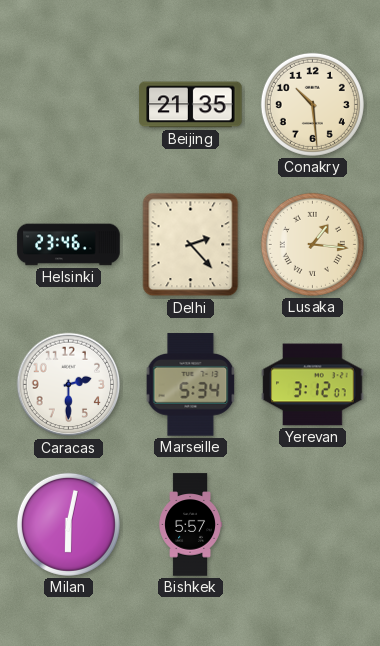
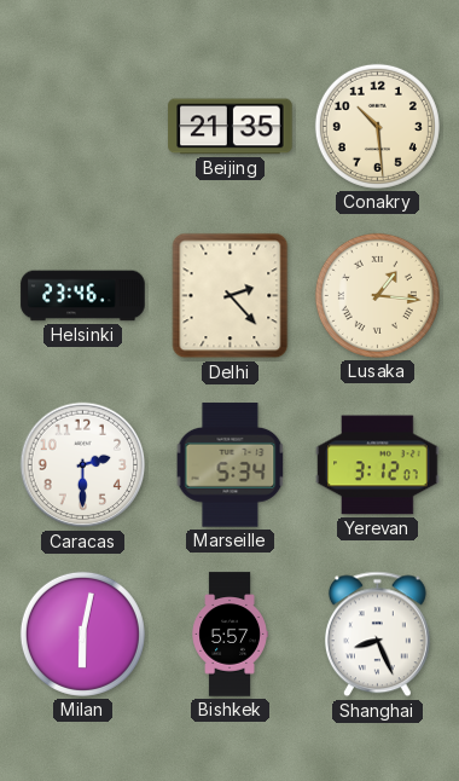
Shanghai: none -> 8:26 (377, 635)
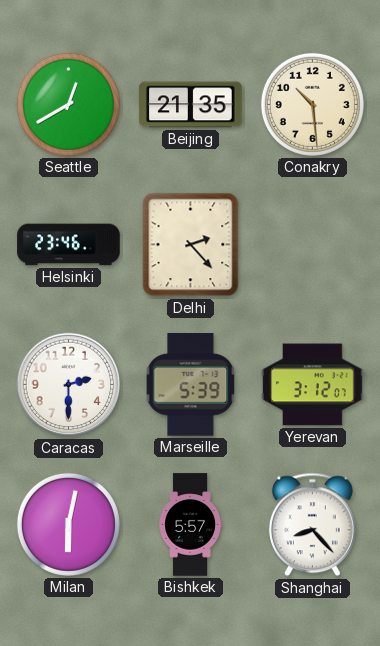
Seattle: none -> 12:40 (68, 104)
Lusaka: 1:16 -> none (377, 295)
Marseille: 5:34 -> 5:39 (191, 385)
Shanghai: 8:26 -> 8:23 (312, 525)
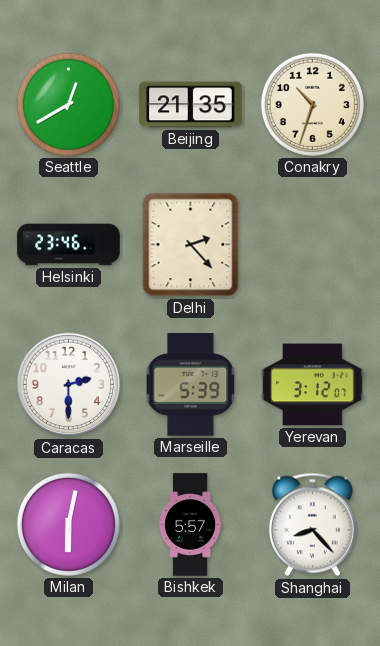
Conakry: 10:29 -> 10:33 (312, 104)
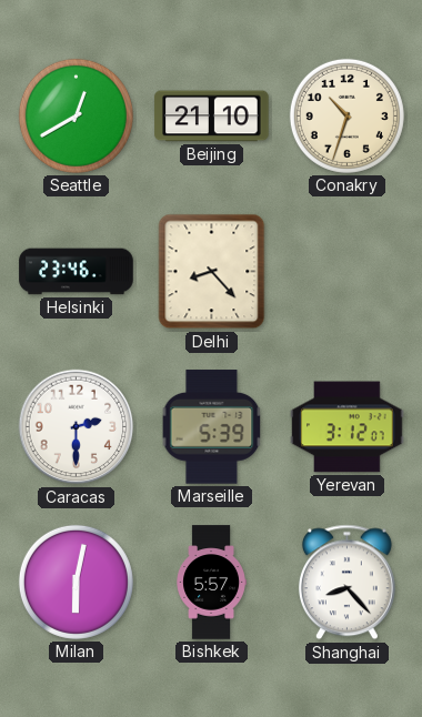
Beijing: 21:35 -> 21:10 (212, 117)
Delhi: 2:23 -> 8:23 (212, 272)
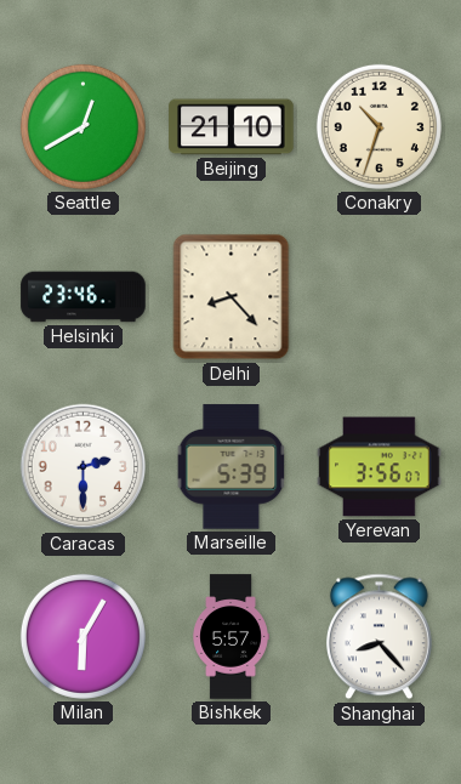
Yerevan: 3:12 -> 3:56 (380, 467)
Milan: 6:02 -> 6:05 (82, 636)
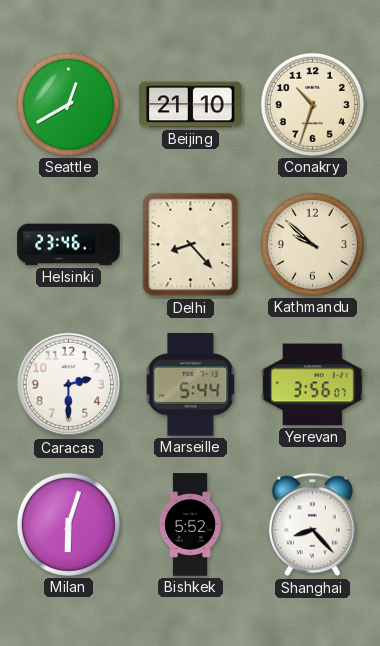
Kathmandu: none -> 9:52 (312, 244)
Marseille: 5:39 -> 5:44 (191, 385)
Milan: 6:05 -> 6:03 (68, 524)
Bishkek: 5:57 -> 5:52 (190, 525)
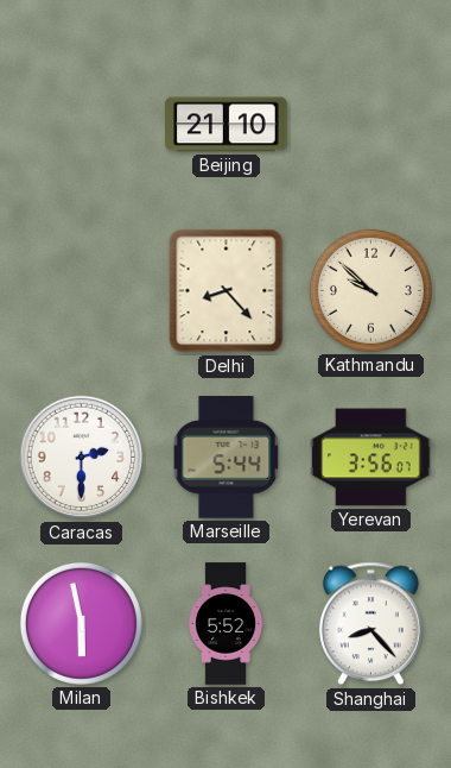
Seattle: 12:40 -> none (68, 104)
Conakry: 10:33 -> none (312, 104)
Helsinki: 23:46 -> none (69, 245)
Milan: 6:03 -> 5:58 (81, 623)
